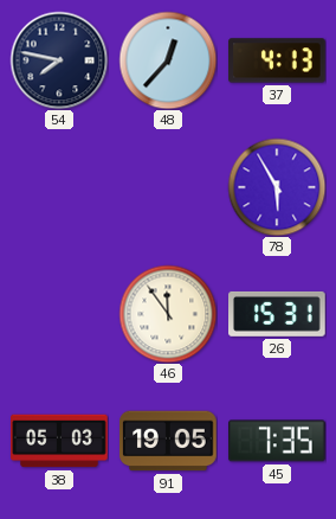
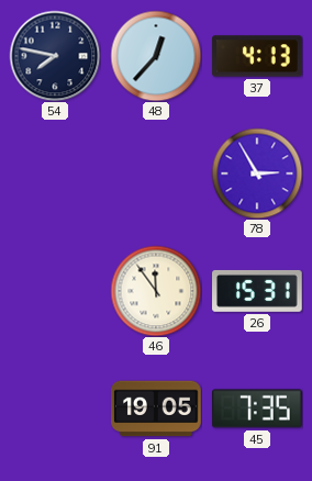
78: 5:55 -> 2:55 (257, 174)
38: 05:03 -> none (59, 441)
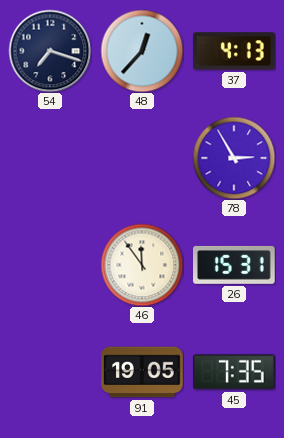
54: 7:47 -> 7:18 (50, 51)
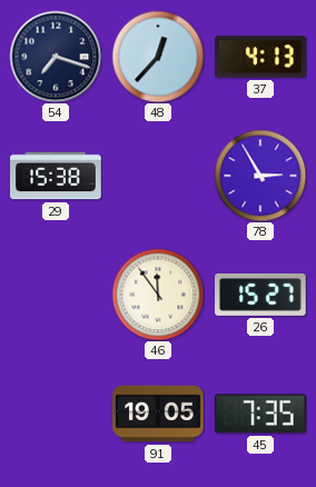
29: none -> 15:38 (56, 176)
26: 15:31 -> 15:27 (261, 295)
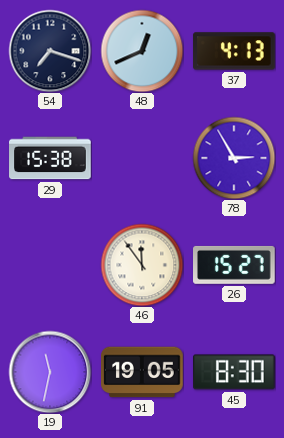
48: 12:37 -> 12:41 (142, 51)
19: none -> 11:32 (50, 372)
45: 7:35 -> 8:30 (234, 372)
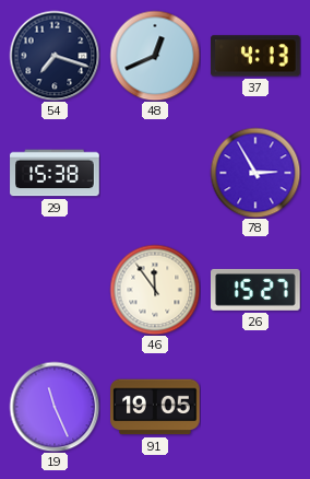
19: 11:32 -> 11:26 (55, 407)
45: 8:30 -> none (234, 372)
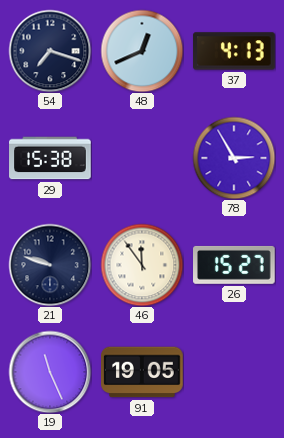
21: none -> 9:48 (50, 265)
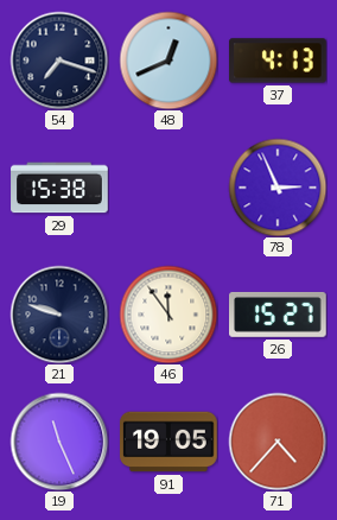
78: 2:55 -> 2:56 (278, 188)
71: none -> 4:37 (278, 442)
